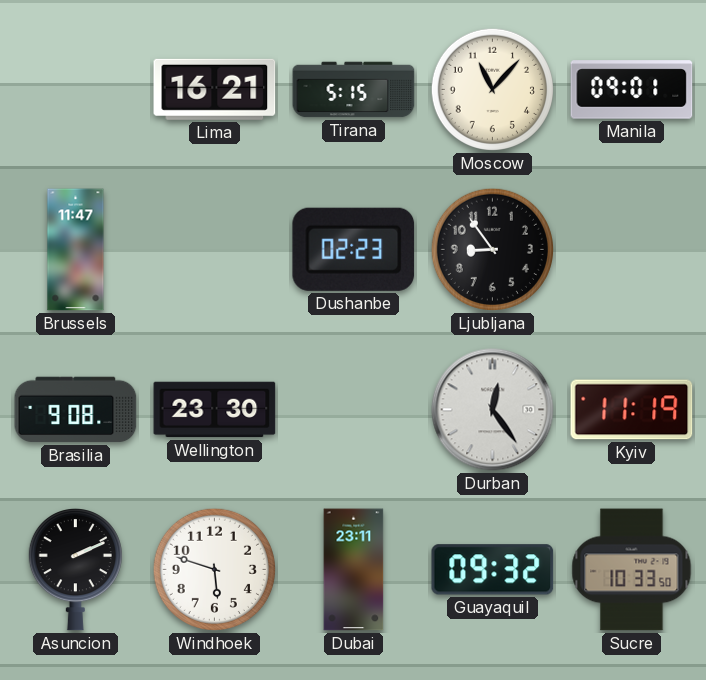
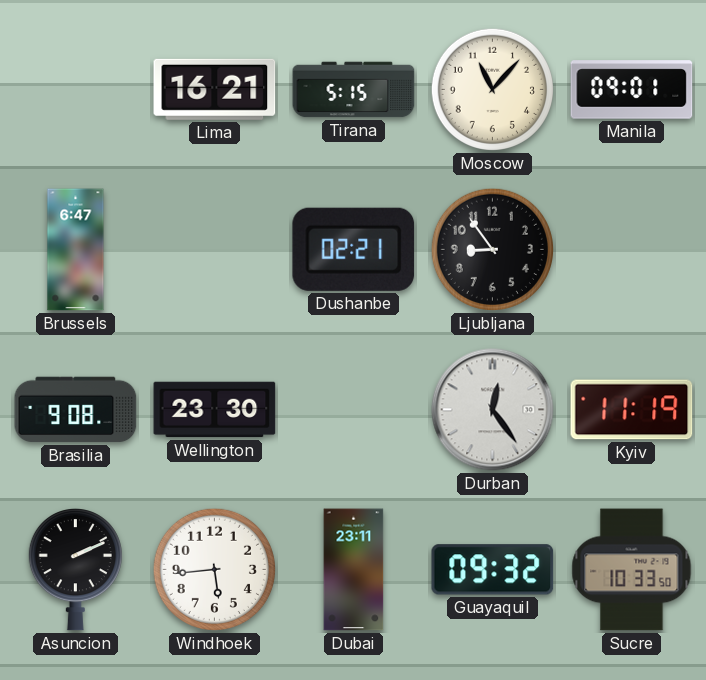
Brussels: 11:47 -> 6:47 (76, 250)
Dushanbe: 02:23 -> 02:21 (354, 249)
Windhoek: 5:48 -> 5:44 (214, 569)
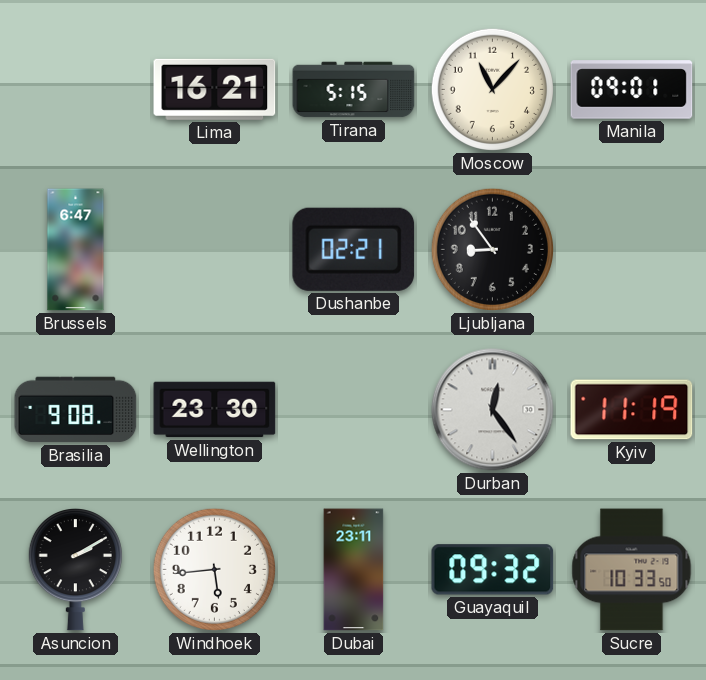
Asuncion: 2:11 -> 2:10 (75, 570)
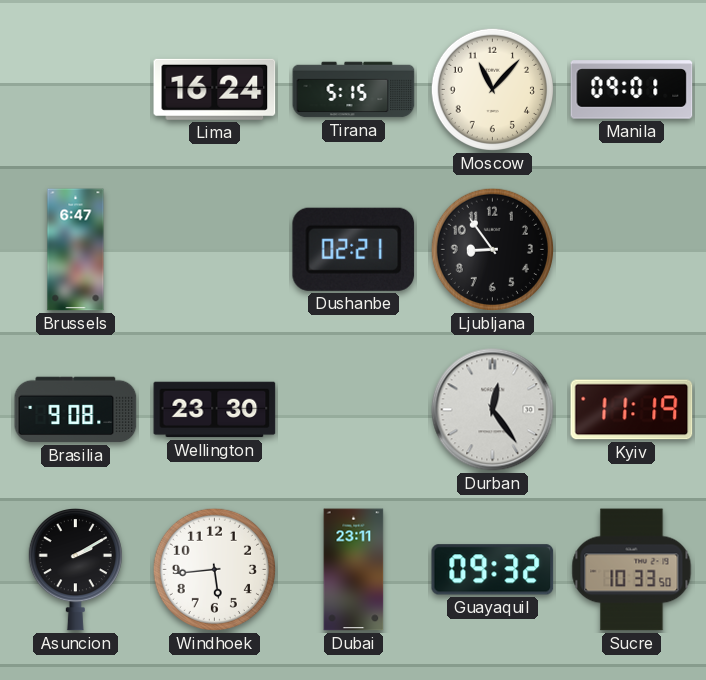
Lima: 16:21 -> 16:24 (215, 89)
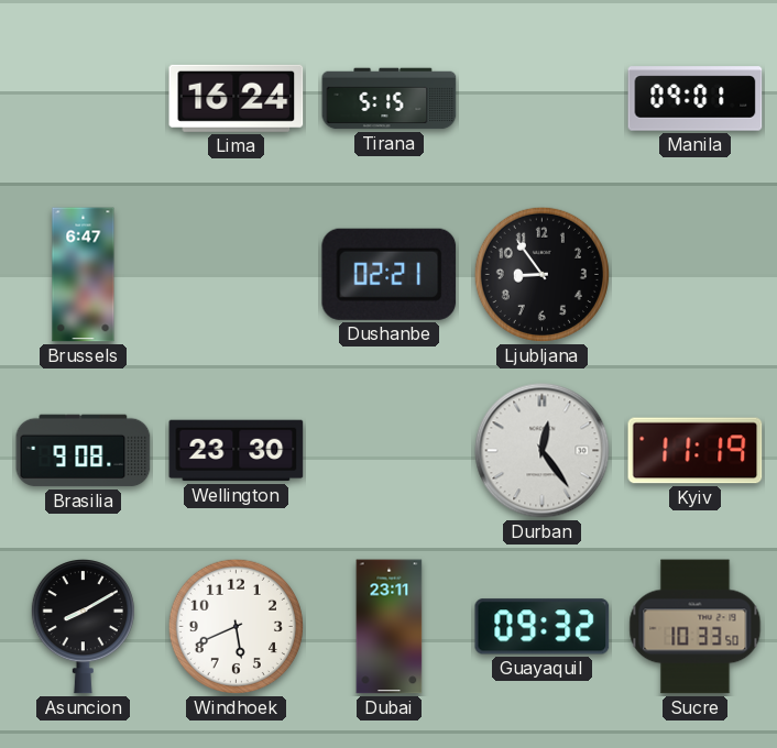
Moscow: 11:07 -> none (492, 89)
Asuncion: 2:10 -> 8:10 (83, 627)
Windhoek: 5:44 -> 5:41 (236, 626)
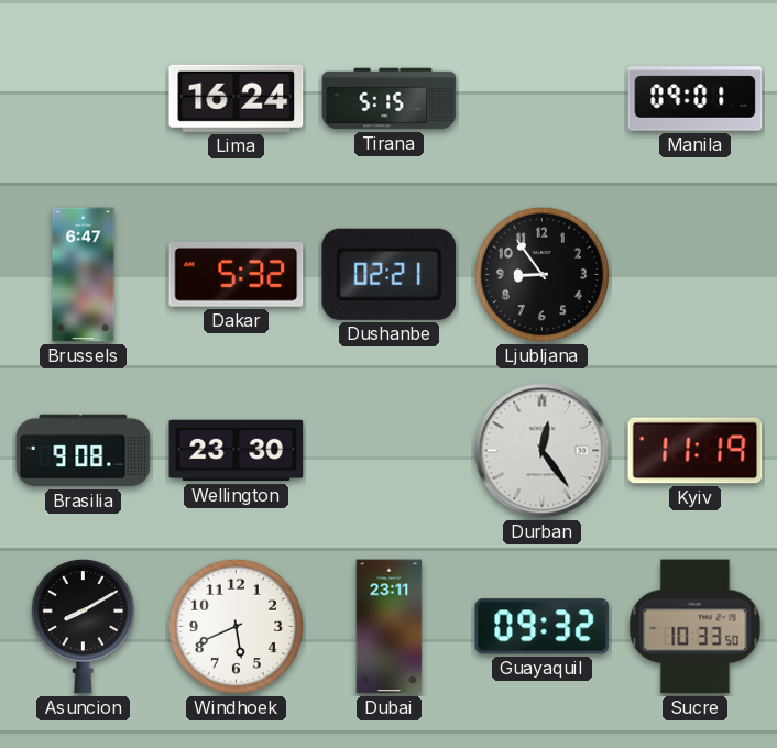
Dakar: none -> 5:32 (237, 275)
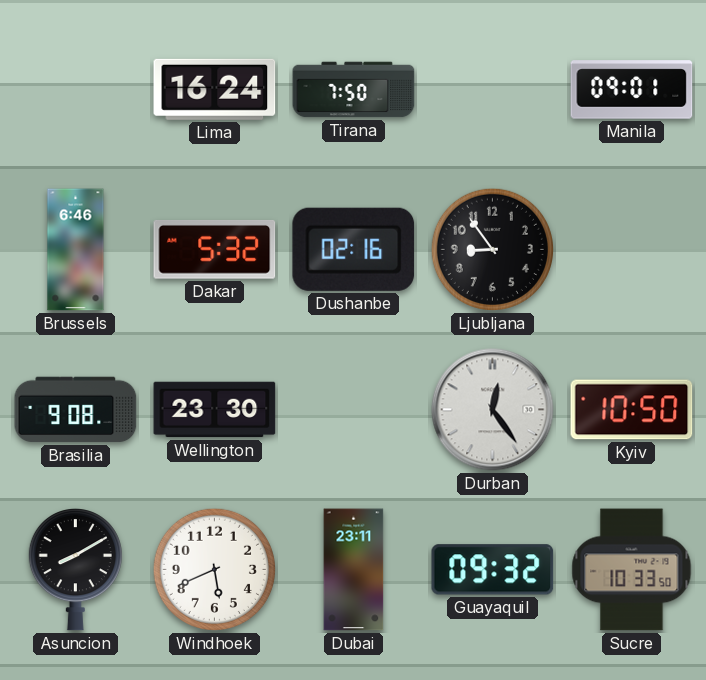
Tirana: 5:15 -> 7:50 (354, 90)
Brussels: 6:47 -> 6:46 (76, 250)
Dushanbe: 02:21 -> 02:16 (354, 249)
Kyiv: 11:19 -> 10:50 (632, 410)
